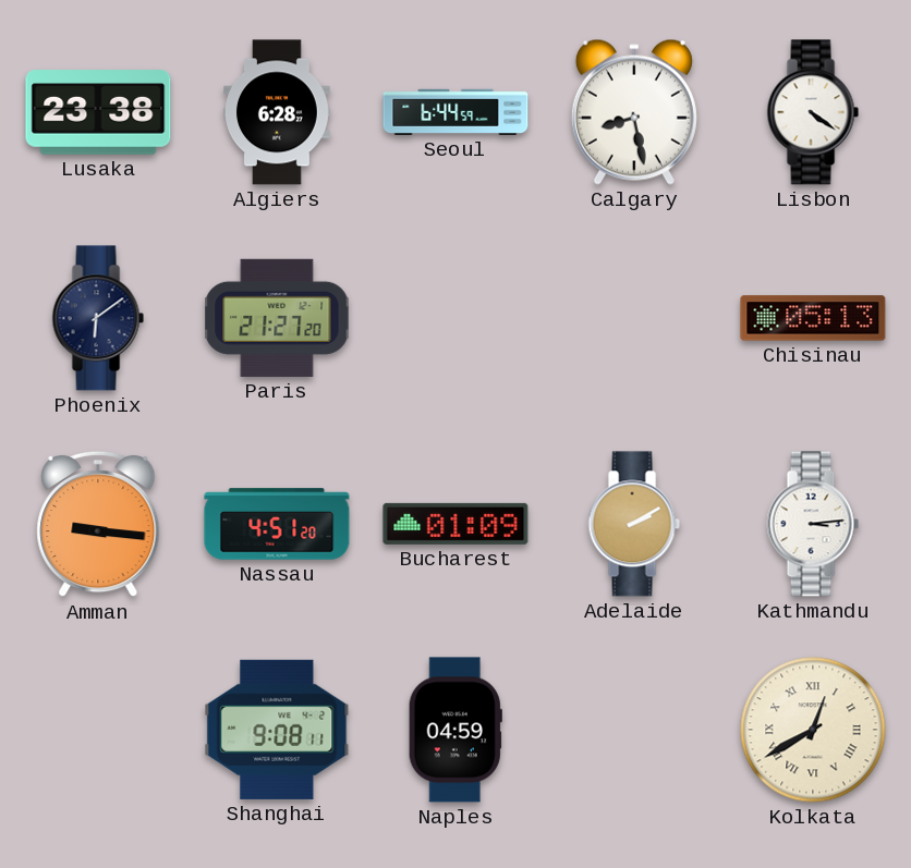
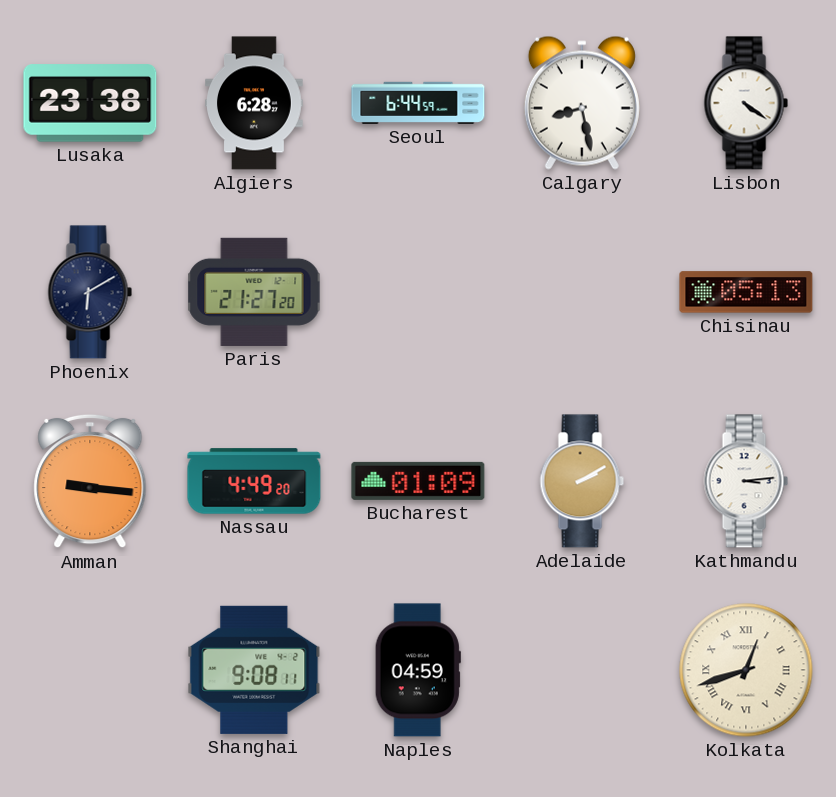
Phoenix: 6:09 -> 6:10 (90, 292)
Nassau: 4:51 -> 4:49 (254, 481)
Kolkata: 12:40 -> 12:42 (746, 670)
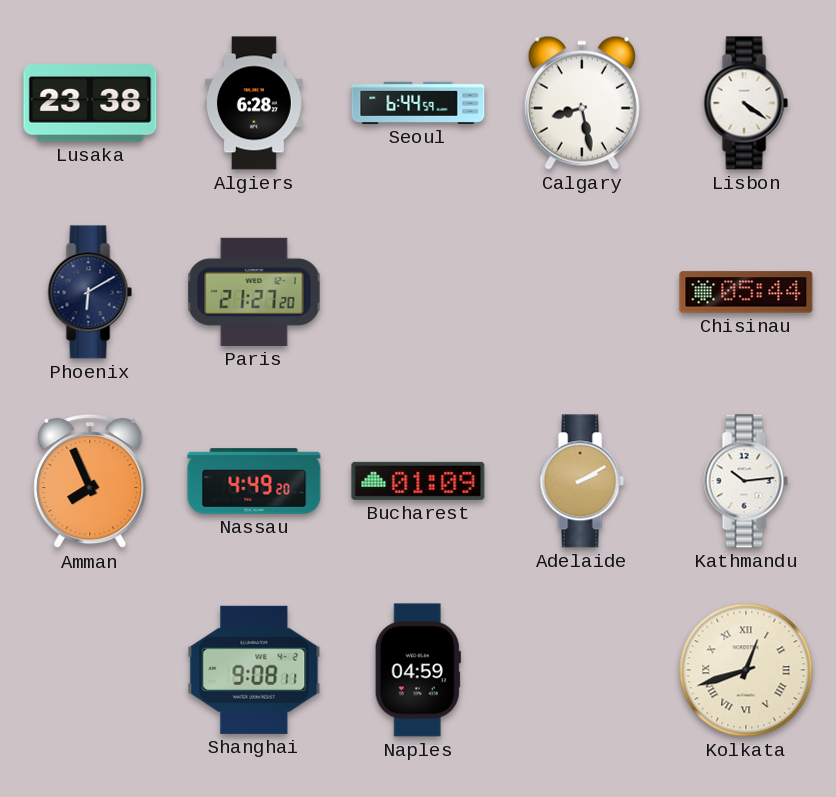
Chisinau: 05:13 -> 05:44 (746, 292)
Amman: 9:16 -> 7:56 (90, 481)
Kathmandu: 3:14 -> 10:14 (746, 481)
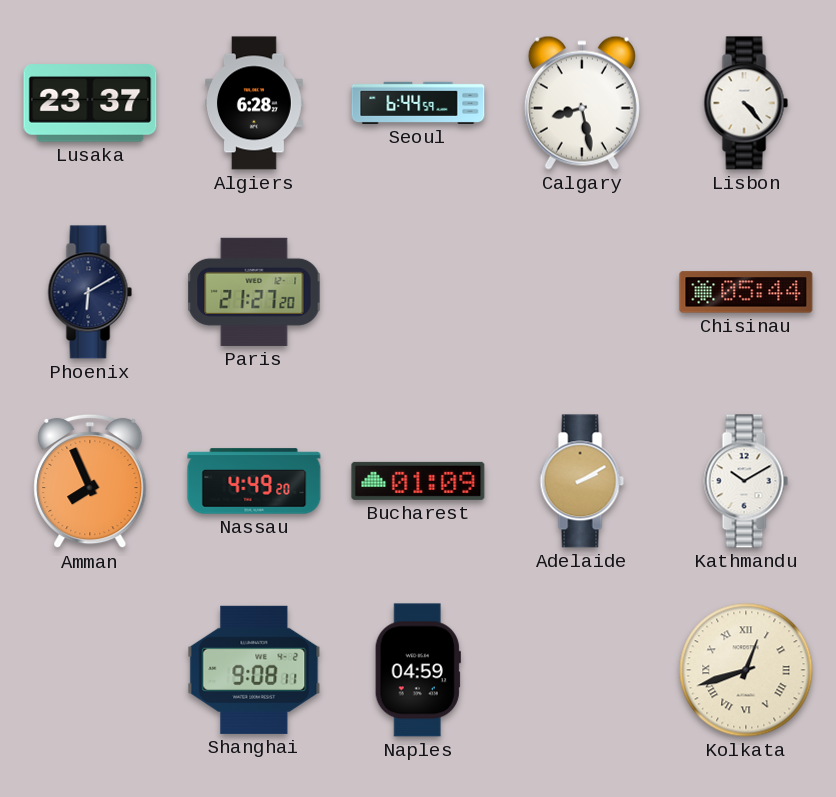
Lusaka: 23:38 -> 23:37 (90, 103)
Lisbon: 4:21 -> 4:23 (746, 103)
Kathmandu: 10:14 -> 10:10 (746, 481)
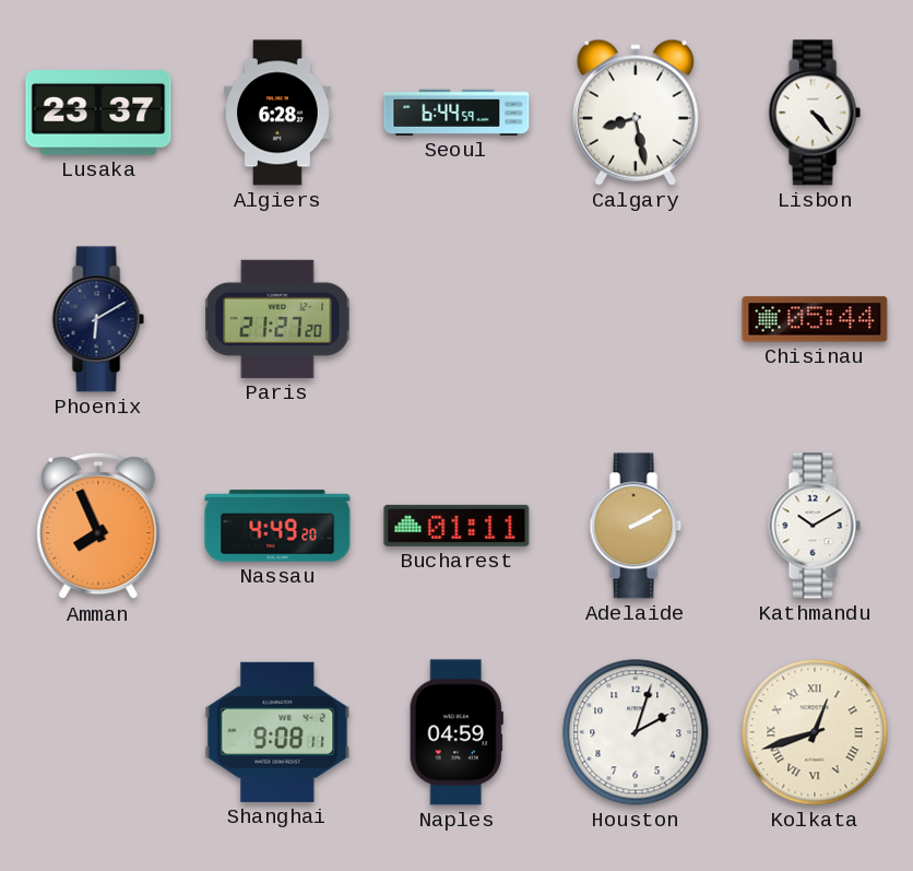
Bucharest: 01:09 -> 01:11 (456, 526)
Houston: none -> 2:03 (636, 732)
